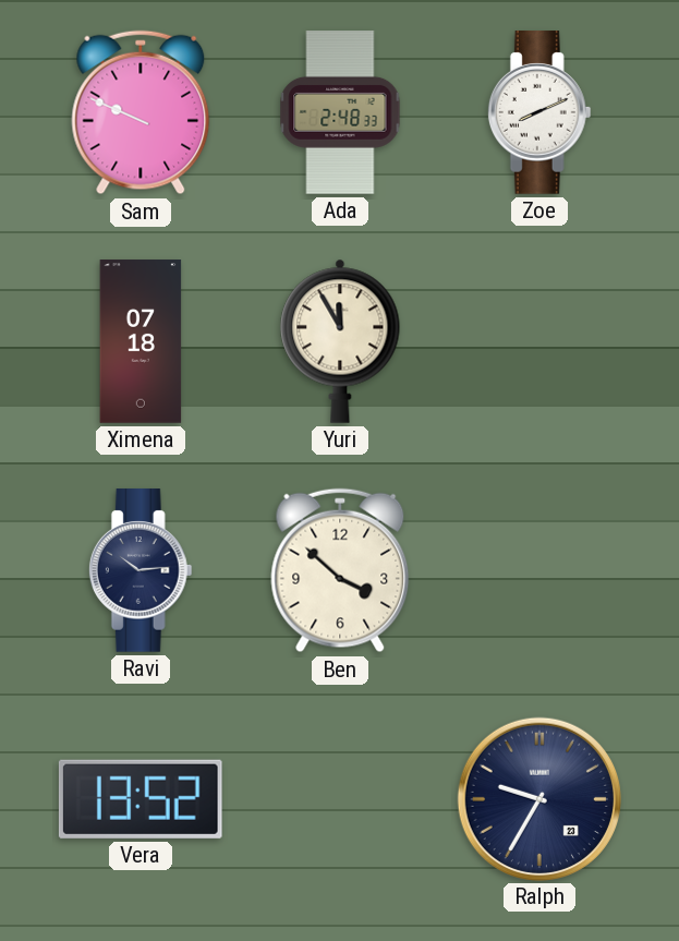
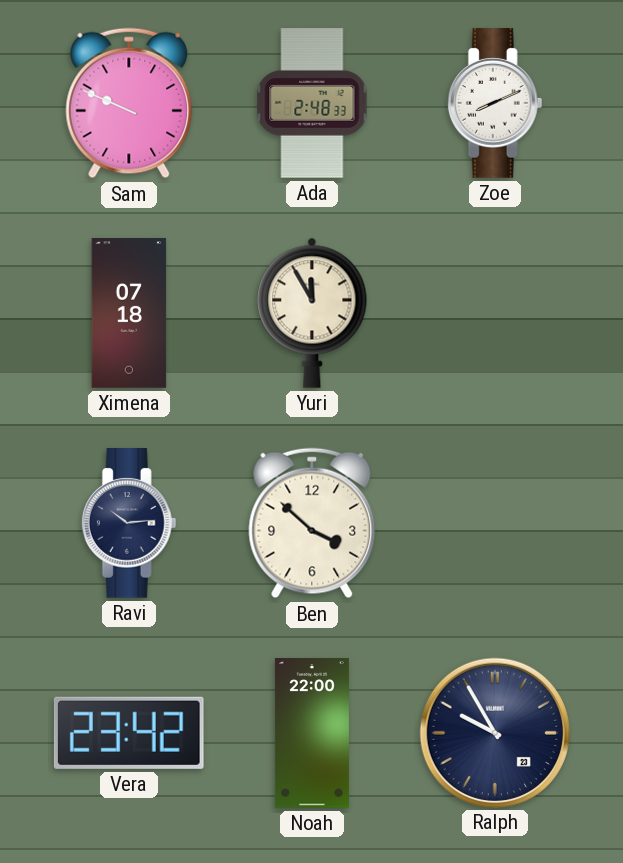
Vera: 13:52 -> 23:42 (129, 733)
Noah: none -> 22:00 (312, 733)
Ralph: 9:35 -> 9:55 (494, 732)
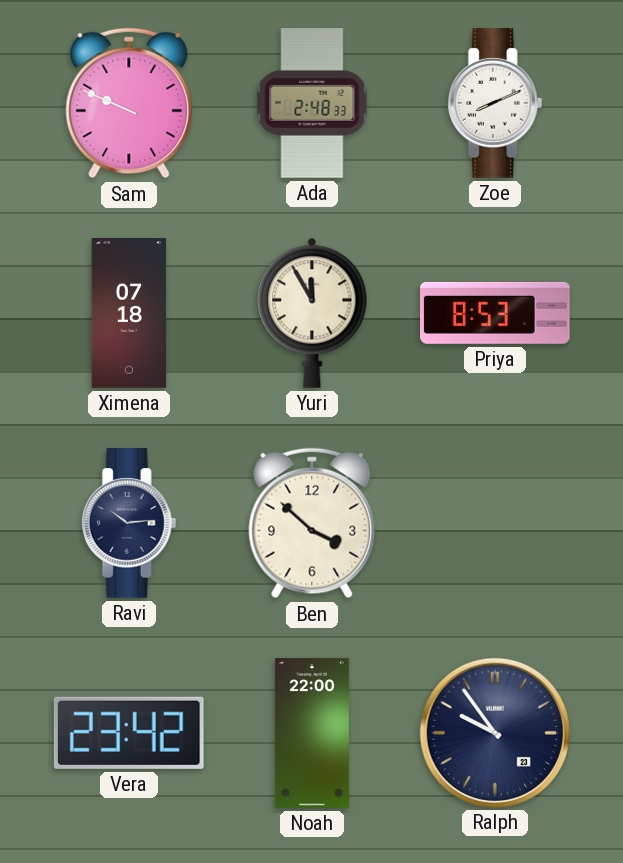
Priya: none -> 8:53 (495, 313)
Ralph: 9:55 -> 9:54 (494, 732)
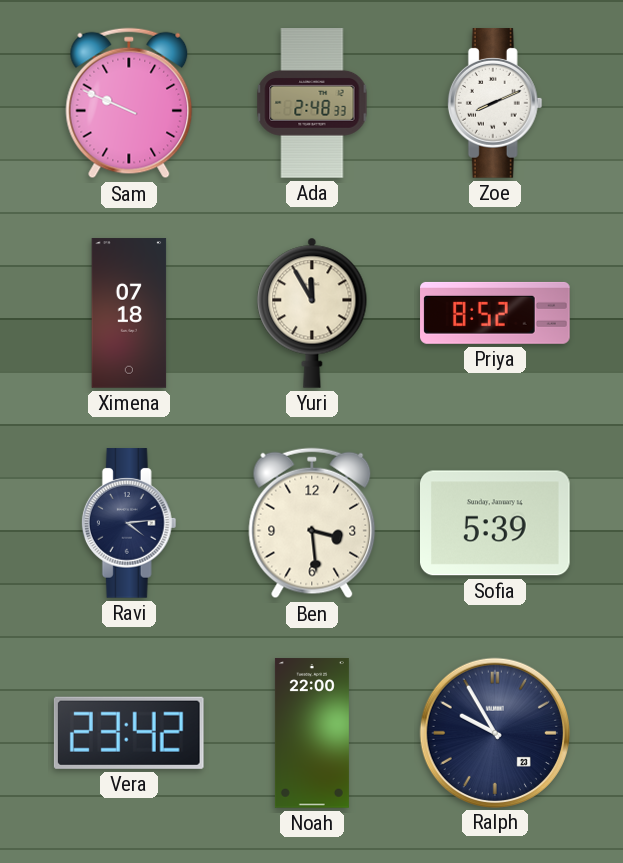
Priya: 8:53 -> 8:52 (495, 313)
Ravi: 10:14 -> 4:14 (129, 523)
Ben: 3:52 -> 3:29 (312, 523)
Sofia: none -> 5:39 (496, 523)
Ralph: 9:54 -> 9:55 (494, 732)
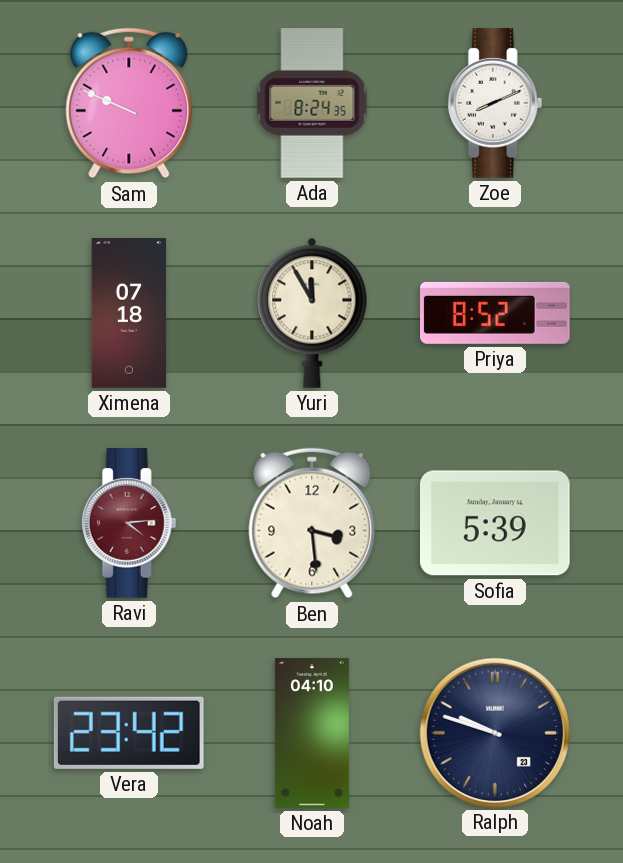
Ada: 2:48 -> 8:24 (312, 103)
Ravi dial: navy -> burgundy (129, 523)
Noah: 22:00 -> 04:10 (312, 733)
Ralph: 9:55 -> 9:48 (494, 732)
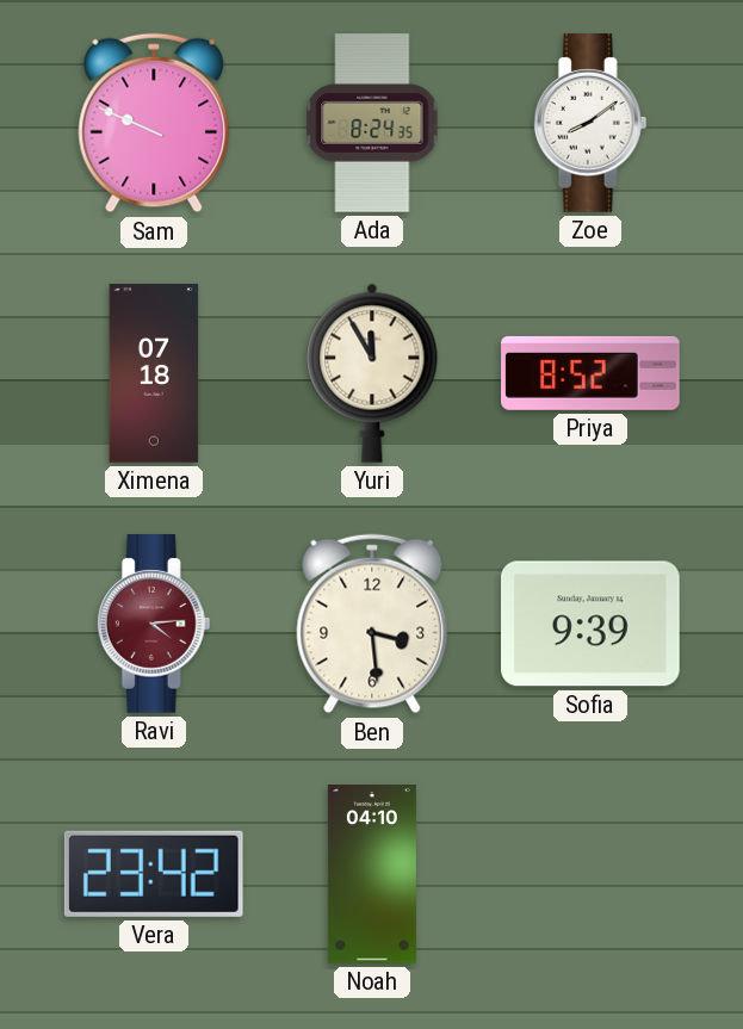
Zoe: 8:11 -> 8:09 (590, 123)
Sofia: 5:39 -> 9:39 (592, 624)
Ralph: 9:48 -> none (494, 732)
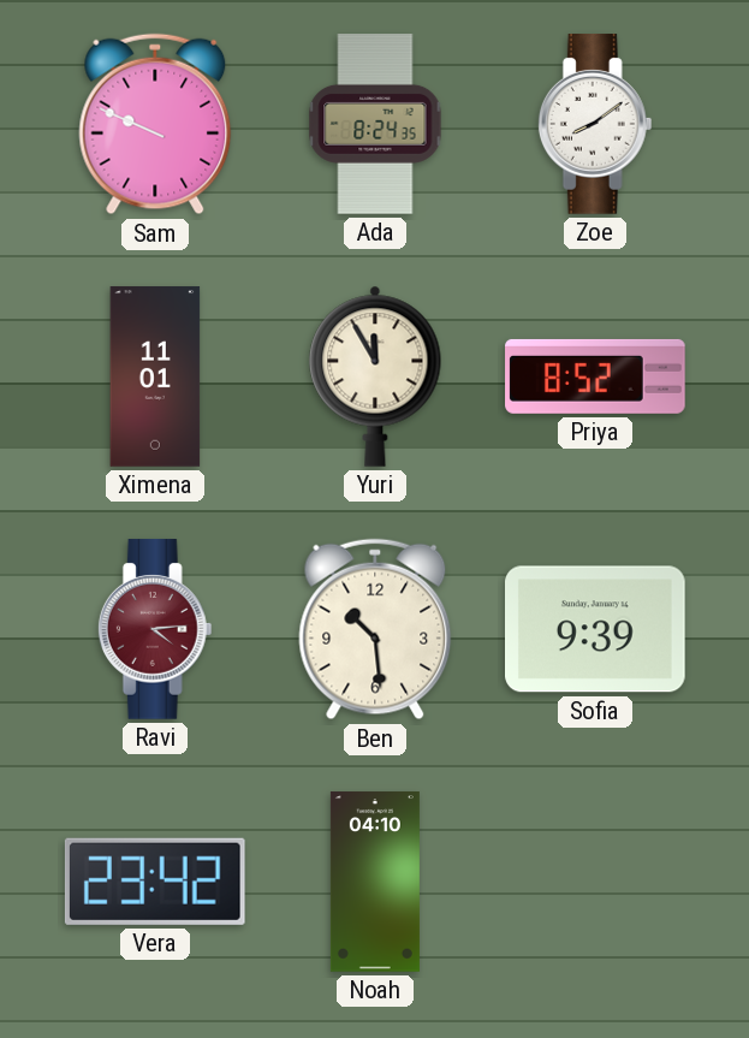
Ximena: 07:18 -> 11:01 (155, 376)
Ben: 3:29 -> 10:29 (375, 629)
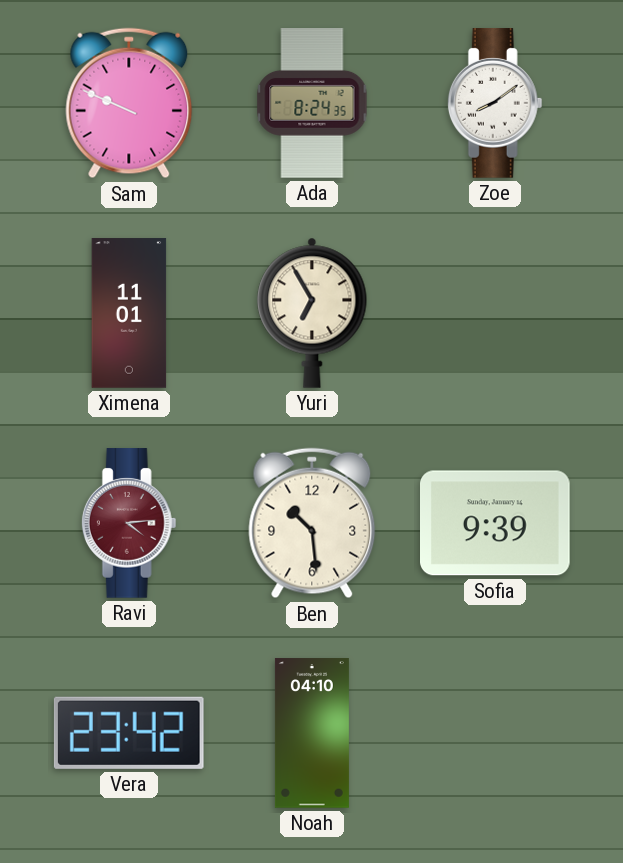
Yuri: 11:55 -> 6:55 (312, 313)
Priya: 8:52 -> none (595, 376)
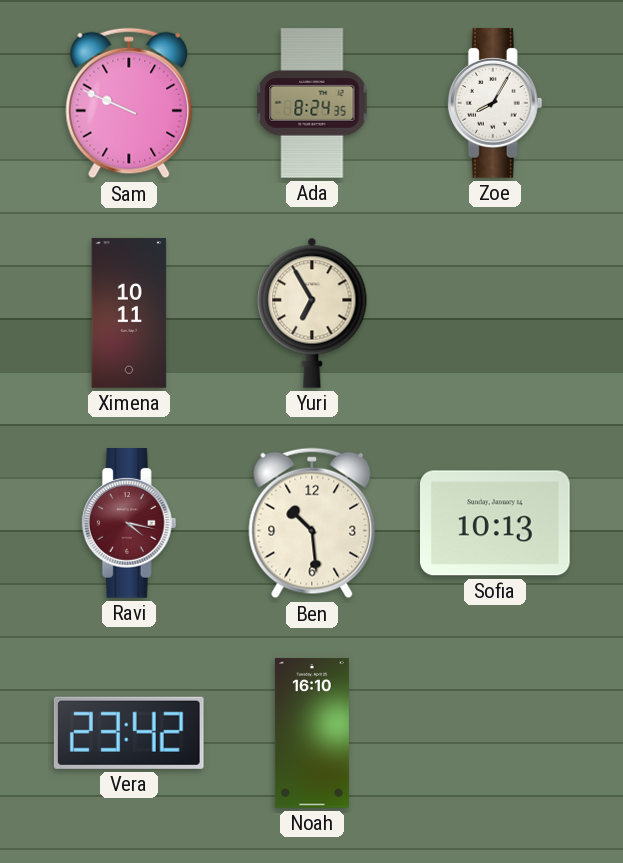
Zoe: 8:09 -> 8:05 (495, 103)
Ximena: 11:01 -> 10:11 (129, 313)
Ravi: 4:14 -> 4:17 (129, 523)
Sofia: 9:39 -> 10:13 (496, 523)
Noah: 04:10 -> 16:10 (312, 733)
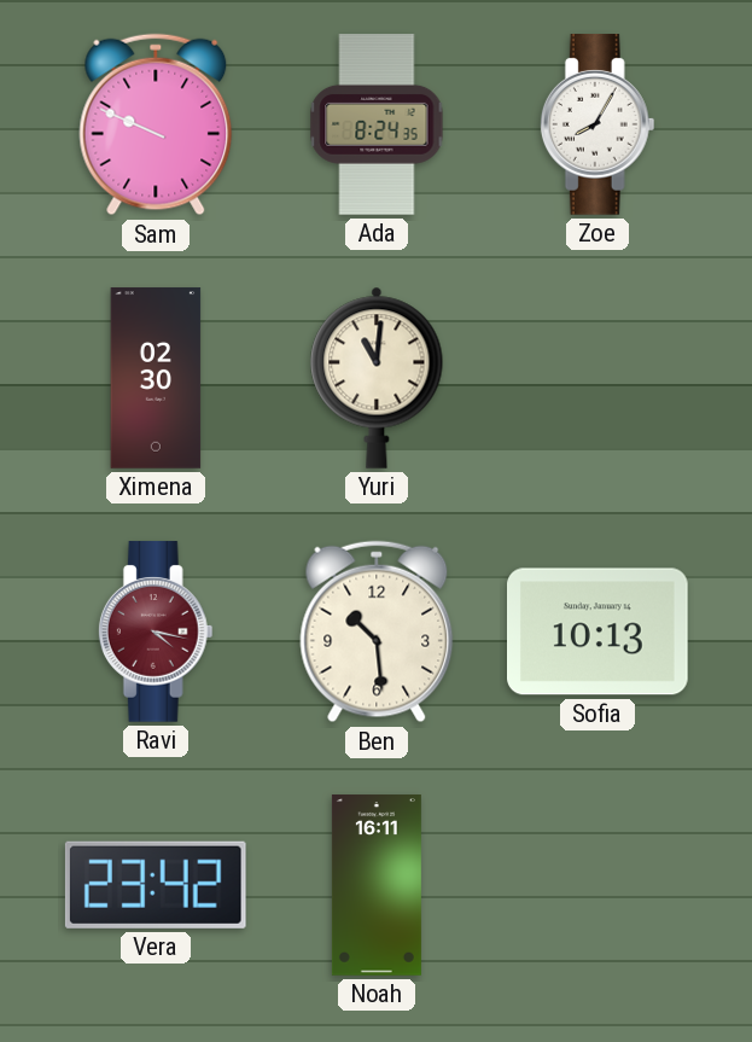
Ximena: 10:11 -> 02:30 (156, 378)
Yuri: 6:55 -> 11:01 (377, 378)
Noah: 16:10 -> 16:11 (377, 885)
